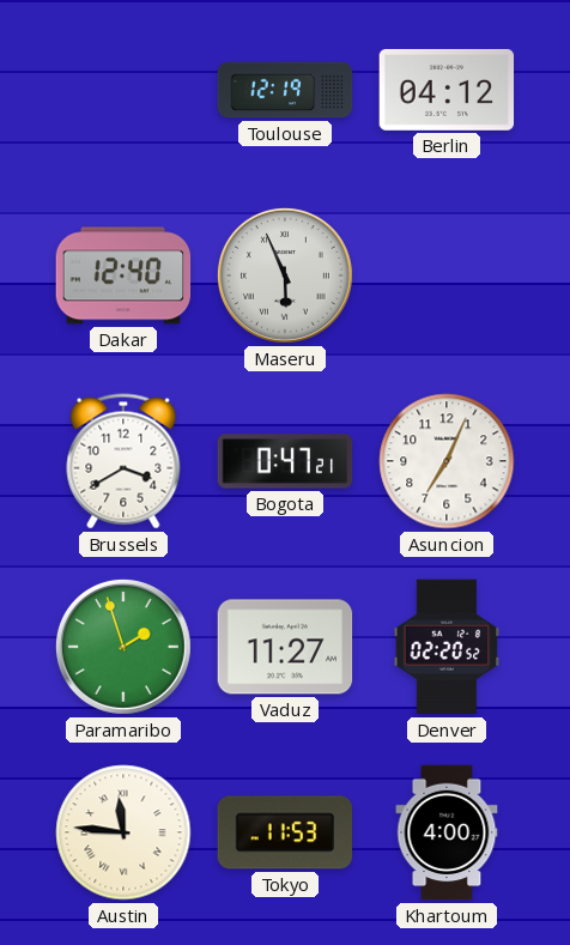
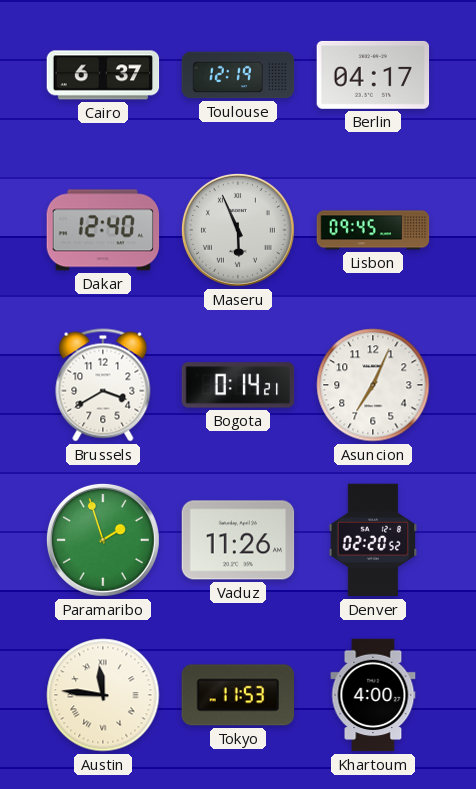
Cairo: none -> 6:37 (103, 75)
Berlin: 04:12 -> 04:17 (373, 75)
Lisbon: none -> 09:45 (373, 230)
Bogota: 0:47 -> 0:14 (238, 385)
Vaduz: 11:27 -> 11:26 (238, 540)
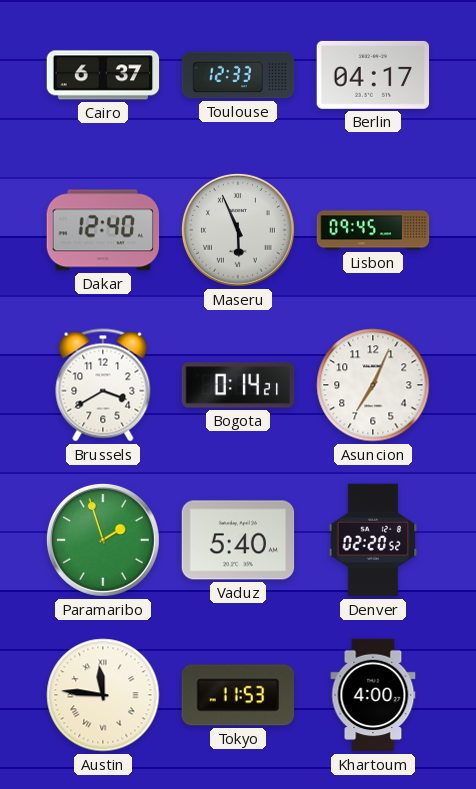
Toulouse: 12:19 -> 12:33 (238, 75)
Vaduz: 11:26 -> 5:40 (238, 540)
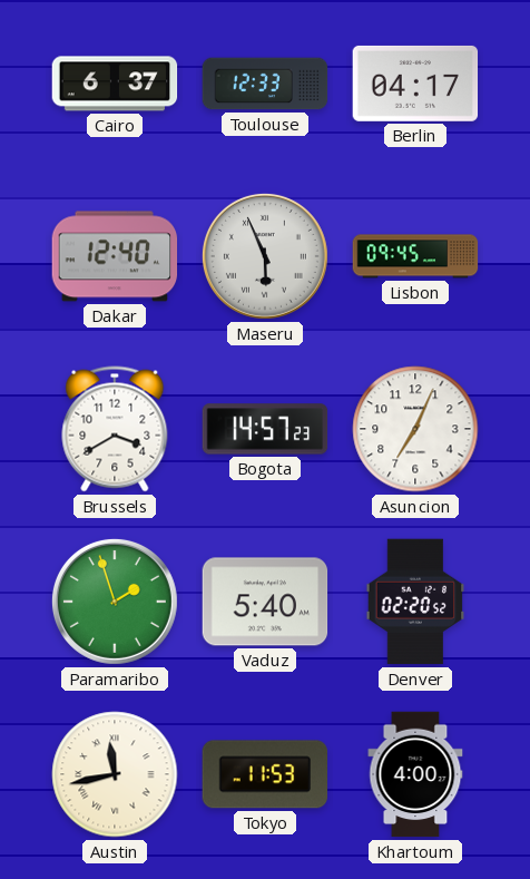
Bogota: 0:14 -> 14:57 (265, 429)
Austin: 11:46 -> 11:43 (115, 774)
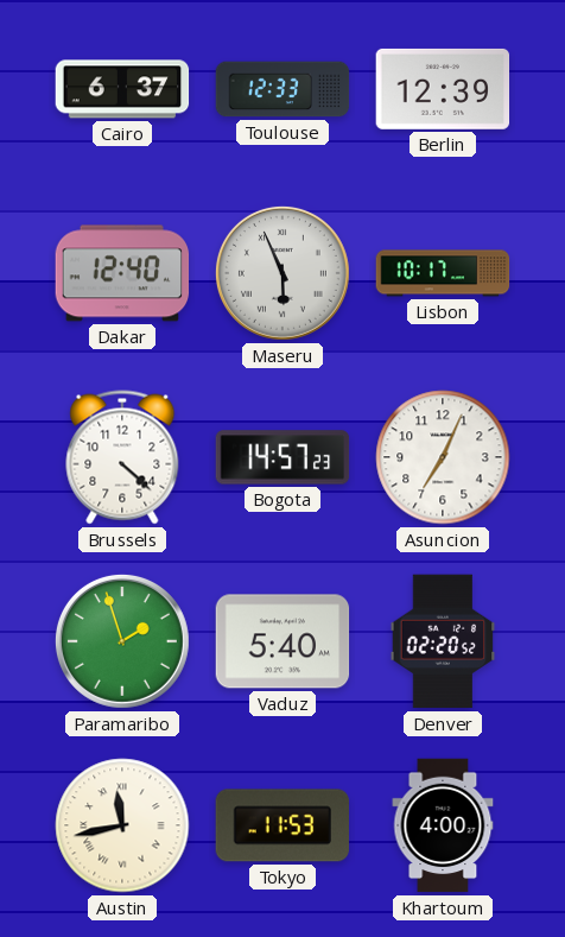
Berlin: 04:17 -> 12:39 (443, 89)
Lisbon: 09:45 -> 10:17 (443, 273)
Brussels: 3:40 -> 4:22 (122, 457)
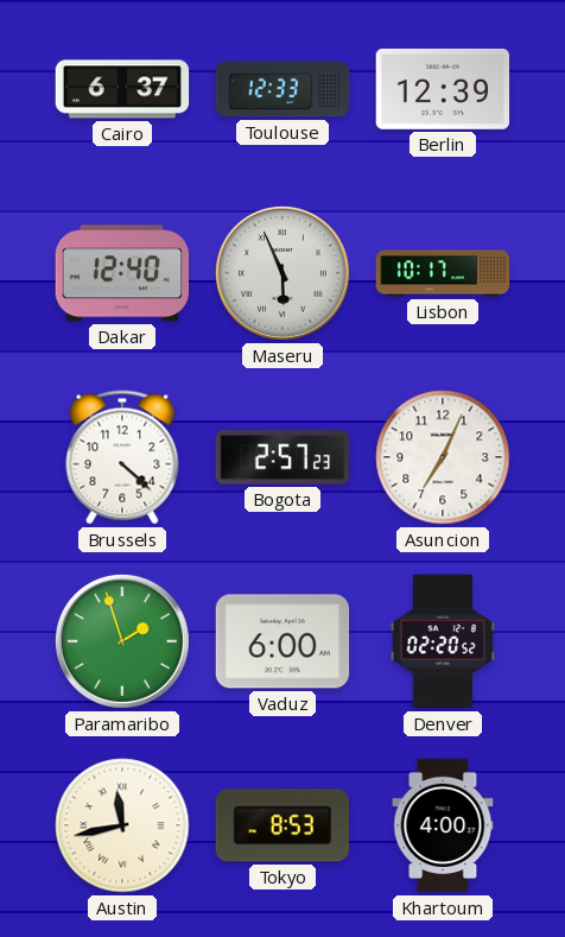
Bogota: 14:57 -> 2:57 (282, 457)
Vaduz: 5:40 -> 6:00 (282, 641)
Tokyo: 11:53 -> 8:53 (282, 825)
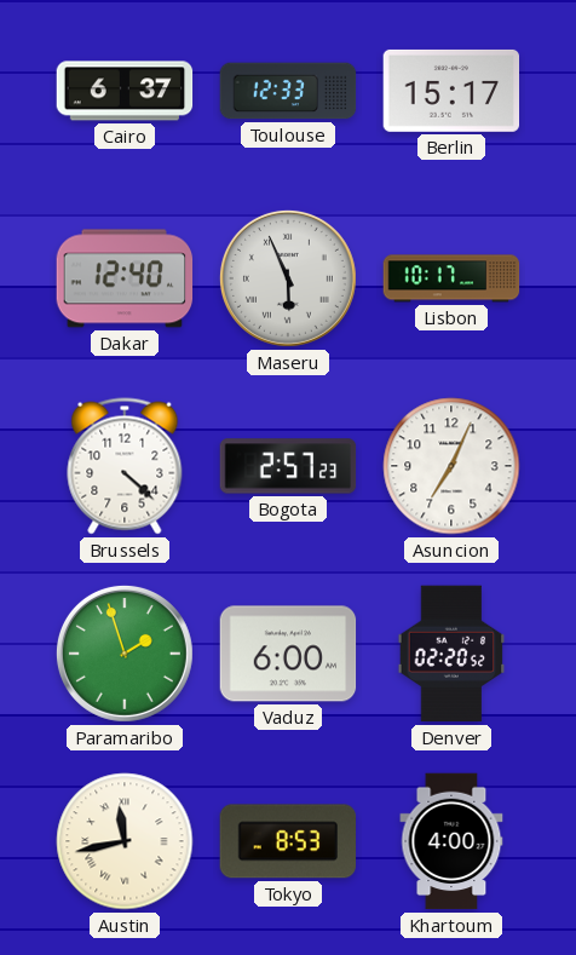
Berlin: 12:39 -> 15:17 (451, 91)
